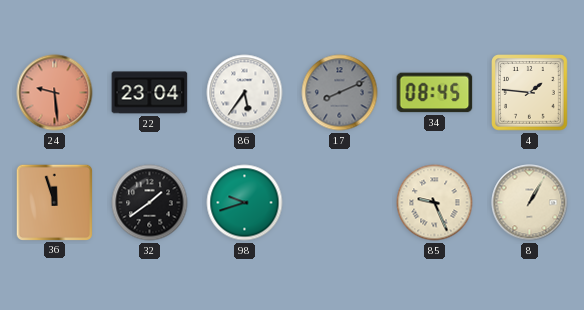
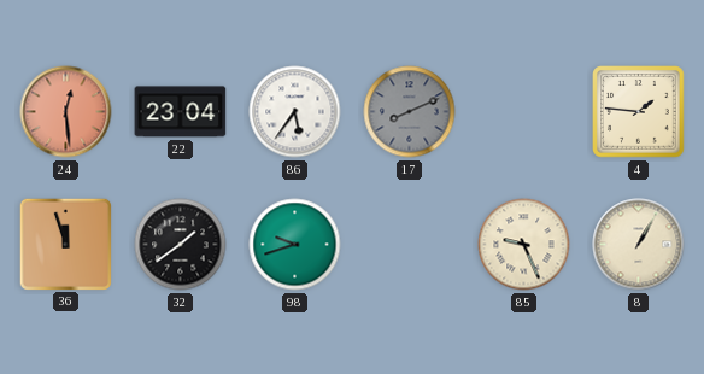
24: 9:29 -> 12:29 (66, 112)
34: 08:45 -> none (435, 93)
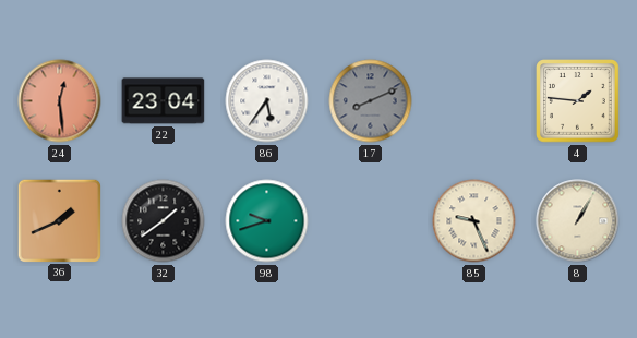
36: 11:57 -> 1:41 (59, 220)
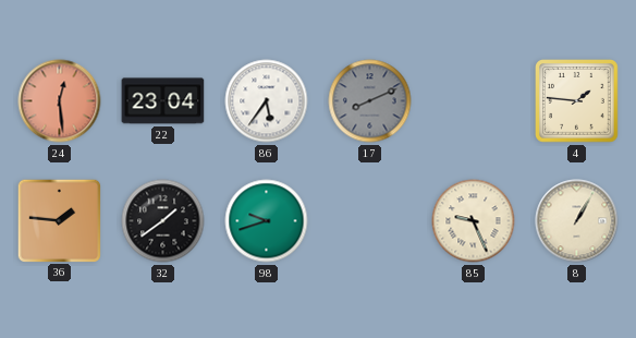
36: 1:41 -> 1:46 (59, 220)
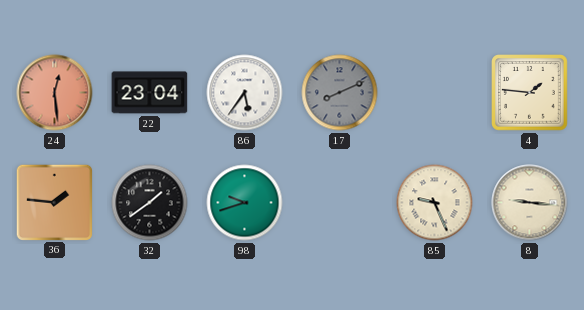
8: 1:05 -> 9:16 (530, 203)
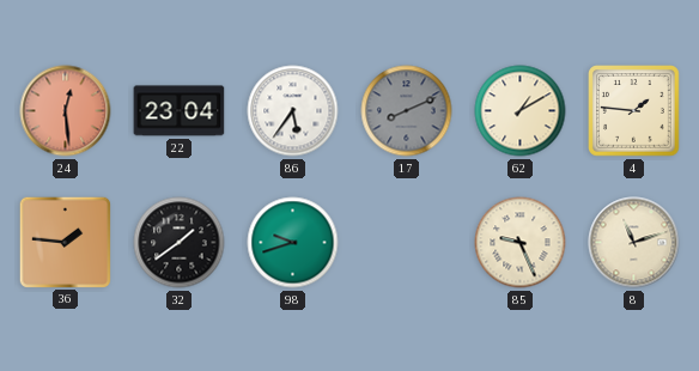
62: none -> 1:10 (521, 111)
8: 9:16 -> 11:12 (634, 243)
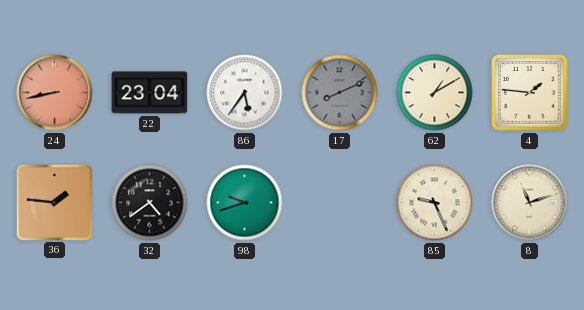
24: 12:29 -> 8:43 (55, 93)
32: 1:39 -> 4:39 (150, 203)
